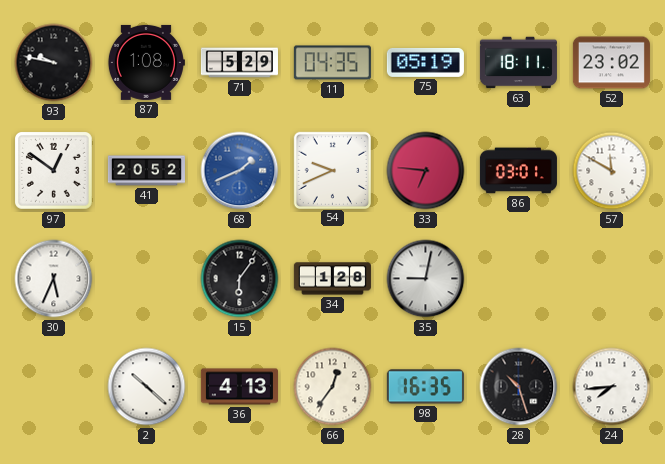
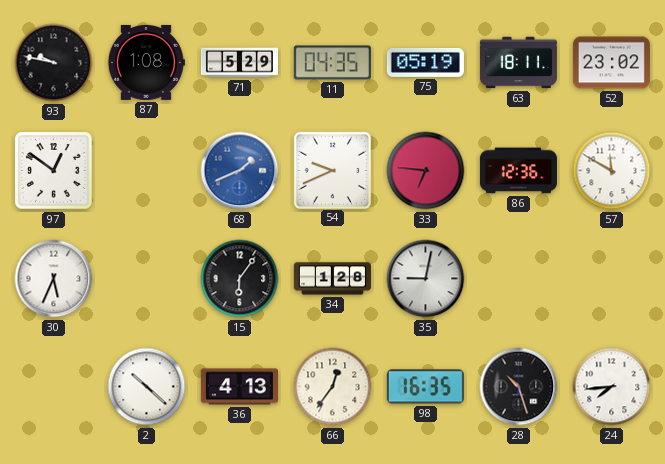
41: 20:52 -> none (146, 171)
86: 03:01 -> 12:36 (518, 171)
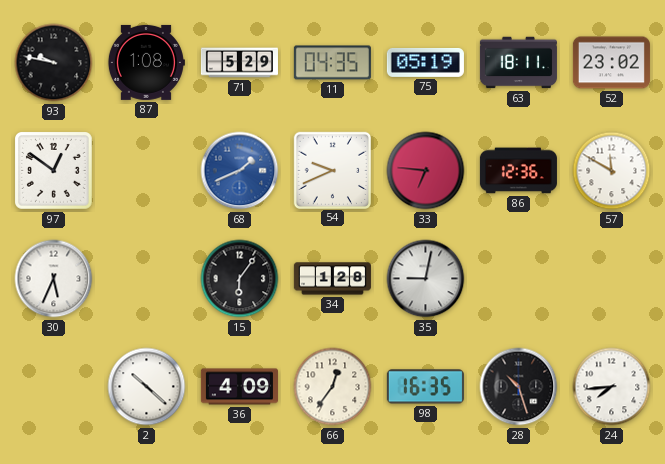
36: 4:13 -> 4:09 (239, 387)
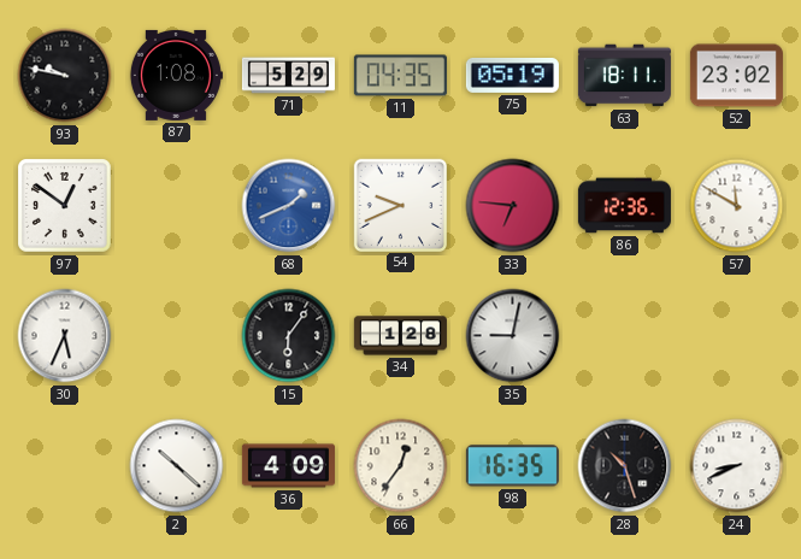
24: 7:44 -> 8:41 (737, 466)
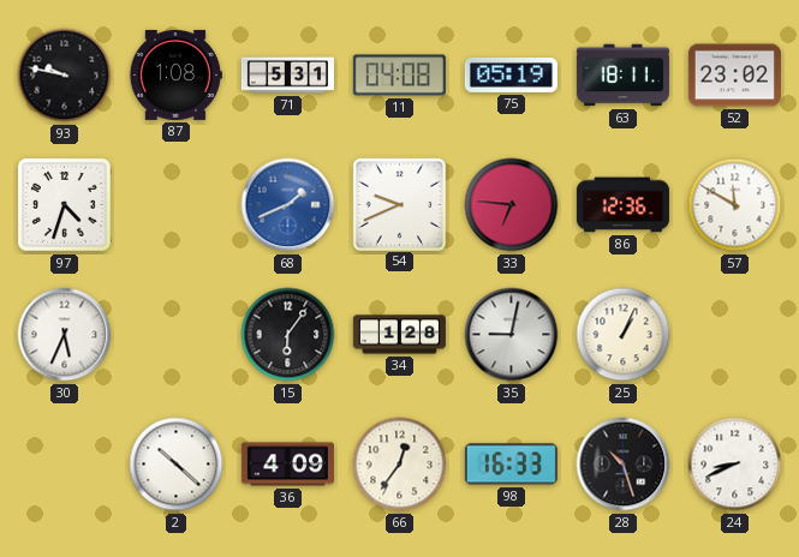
71: 5:29 -> 5:31 (287, 76)
11: 04:35 -> 04:08 (399, 76)
97: 12:51 -> 4:33 (65, 205)
25: none -> 1:04 (624, 335)
98: 16:35 -> 16:33 (511, 465)
